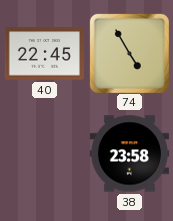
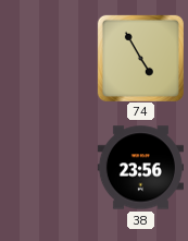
40: 22:45 -> none (44, 54)
38: 23:58 -> 23:56 (140, 168)
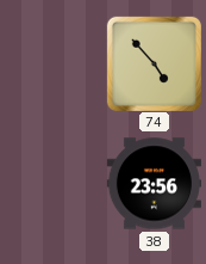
74: 4:55 -> 4:53 (154, 63)
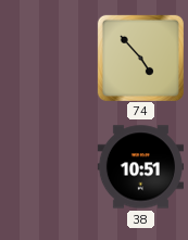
38: 23:56 -> 10:51 (140, 167)
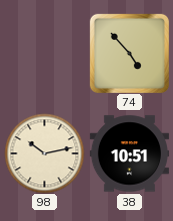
98: none -> 10:13 (44, 153)
